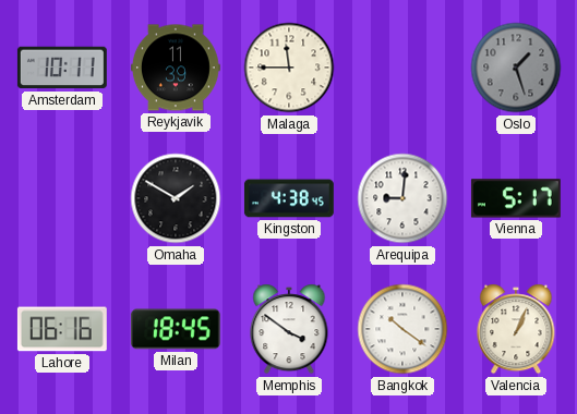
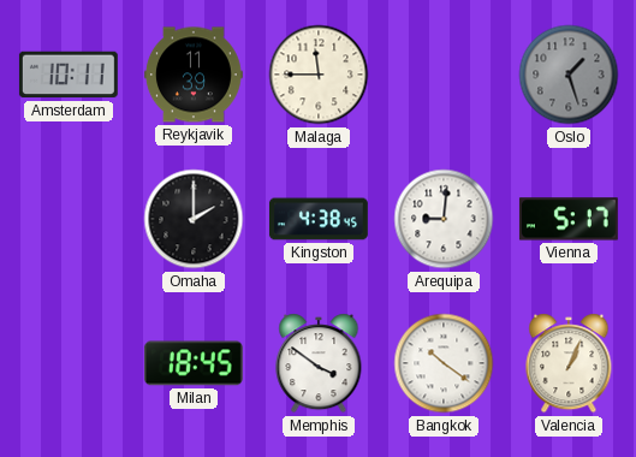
Omaha: 1:50 -> 2:00 (194, 219)
Lahore: 06:16 -> none (62, 329)
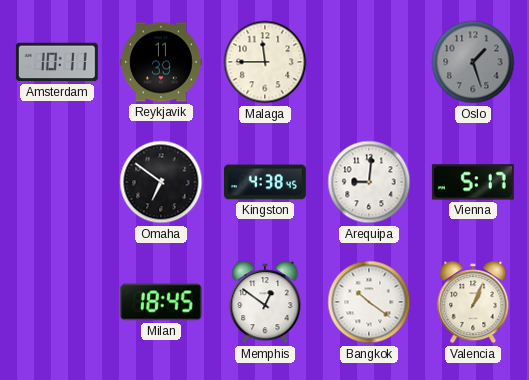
Omaha: 2:00 -> 6:51 (161, 182)
Memphis: 3:51 -> 12:51 (265, 302)
